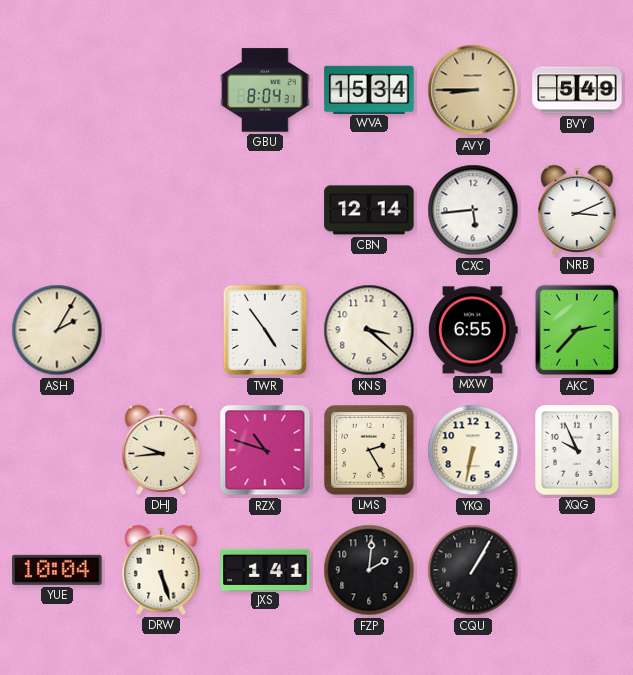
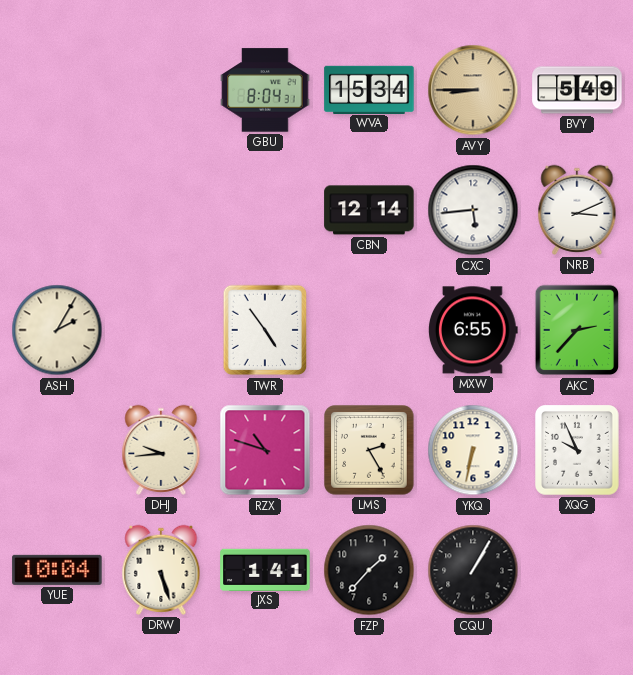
KNS: 3:22 -> none (369, 330)
FZP: 2:01 -> 1:37 (369, 570)
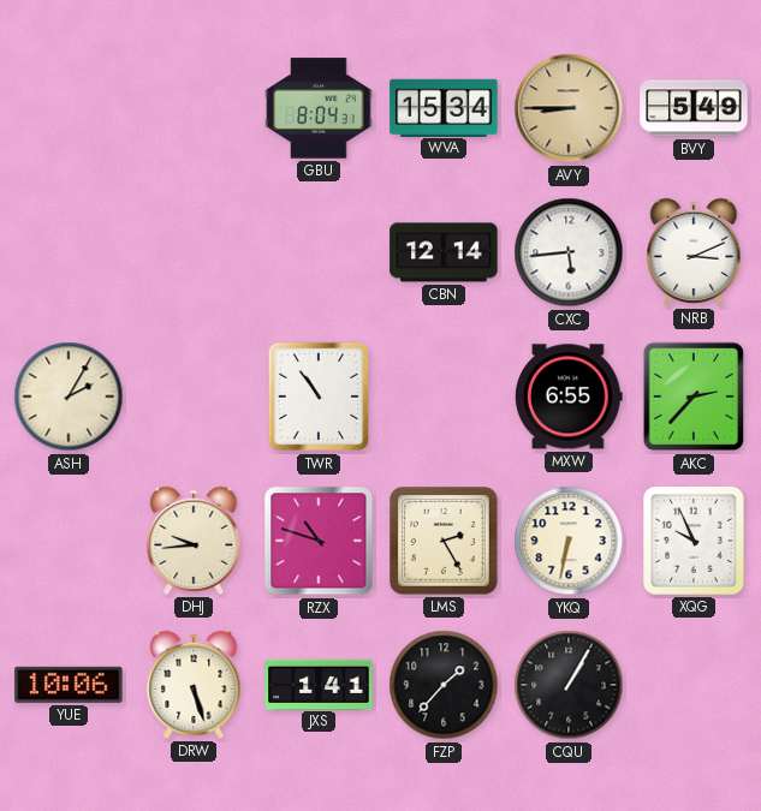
TWR: 4:54 -> 10:54 (319, 396)
YUE: 10:04 -> 10:06 (69, 685)
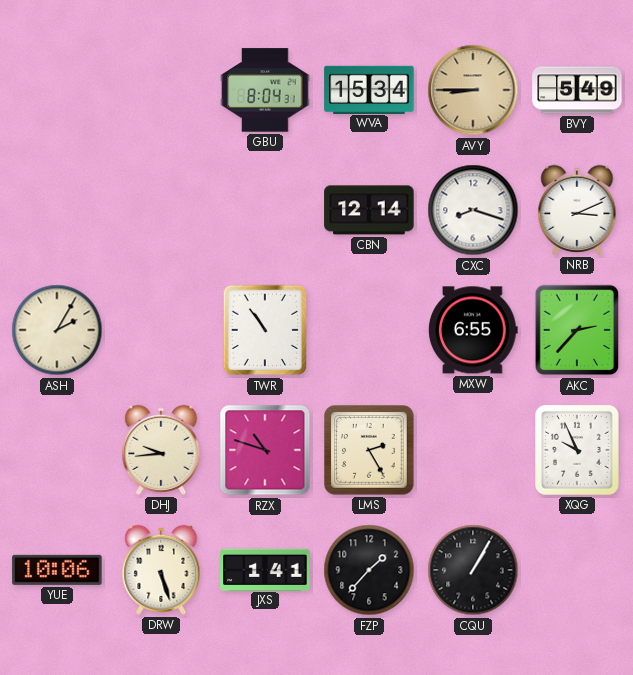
CXC: 5:44 -> 8:18 (473, 210)
YKQ: 6:32 -> none (569, 541)
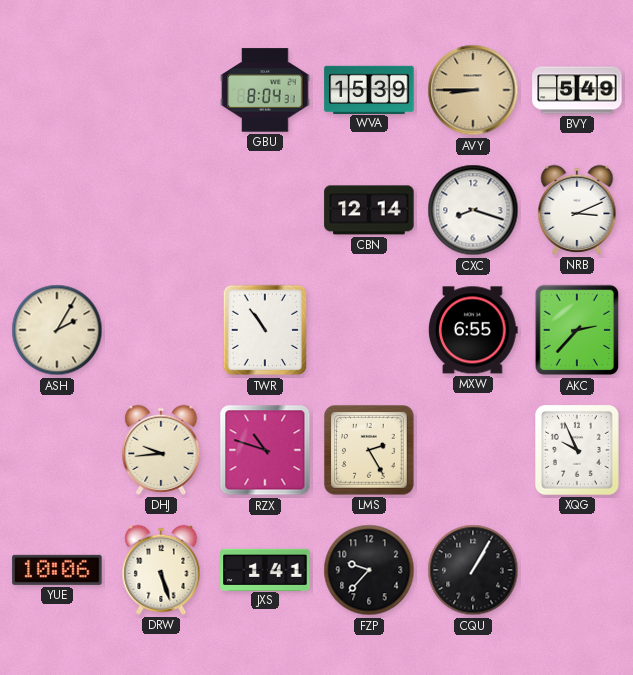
WVA: 15:34 -> 15:39 (369, 89)
FZP: 1:37 -> 9:37 (369, 570)
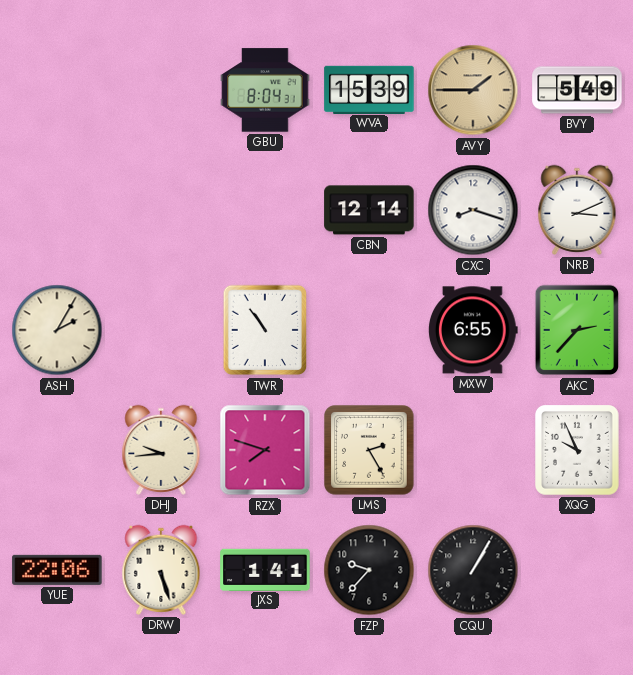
AVY: 8:45 -> 1:45 (473, 90)
RZX: 10:48 -> 7:48 (265, 450)
YUE: 10:06 -> 22:06 (57, 570)
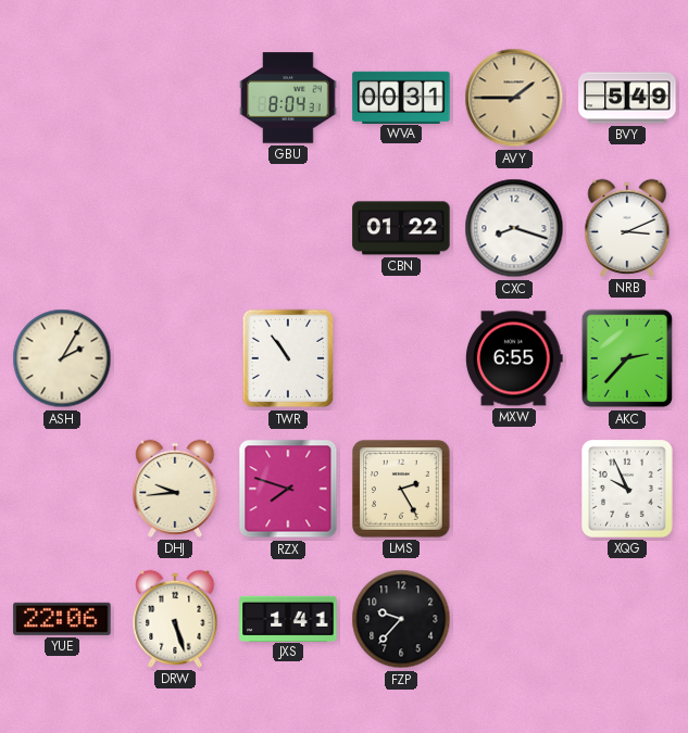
WVA: 15:39 -> 00:31 (401, 97)
CBN: 12:14 -> 01:22 (401, 228)
CQU: 1:05 -> none (473, 570)
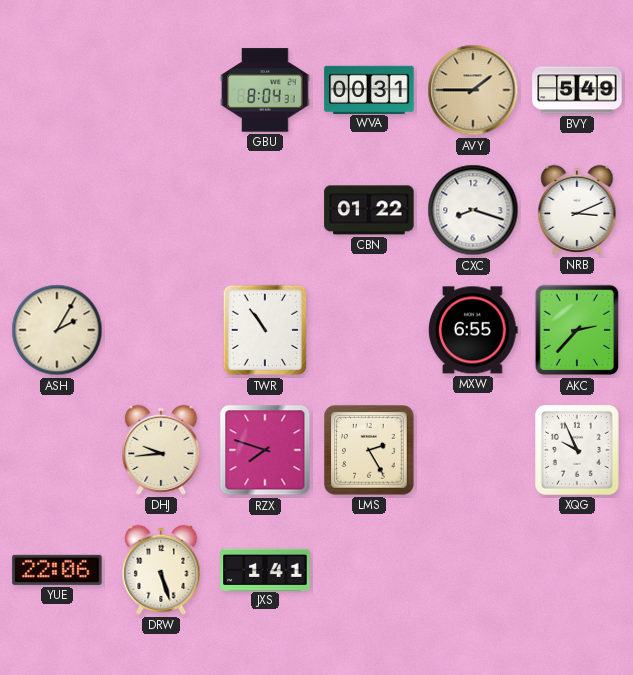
FZP: 9:37 -> none (401, 619)
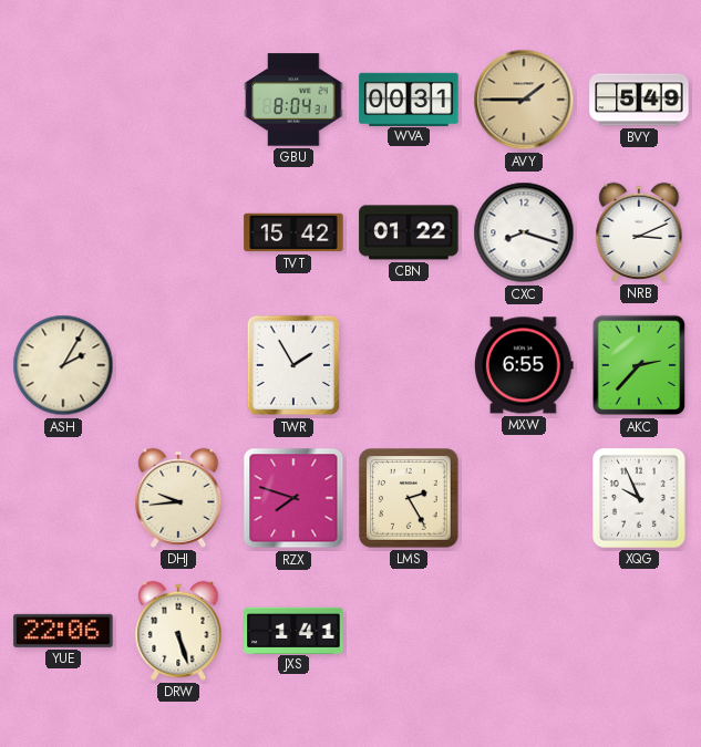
TVT: none -> 15:42 (293, 232)
TWR: 10:54 -> 1:55 (293, 365)
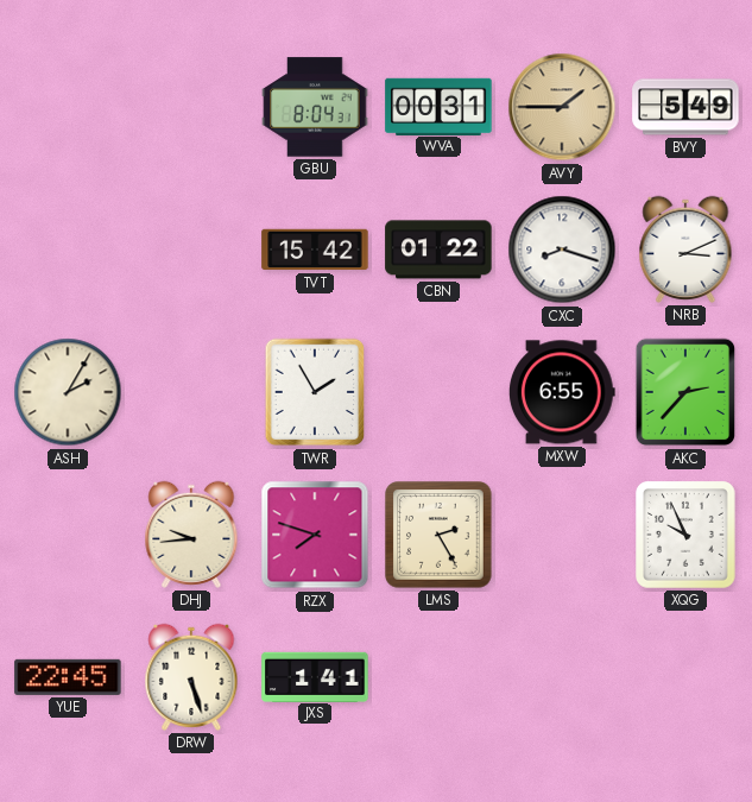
YUE: 22:06 -> 22:45 (68, 677)
